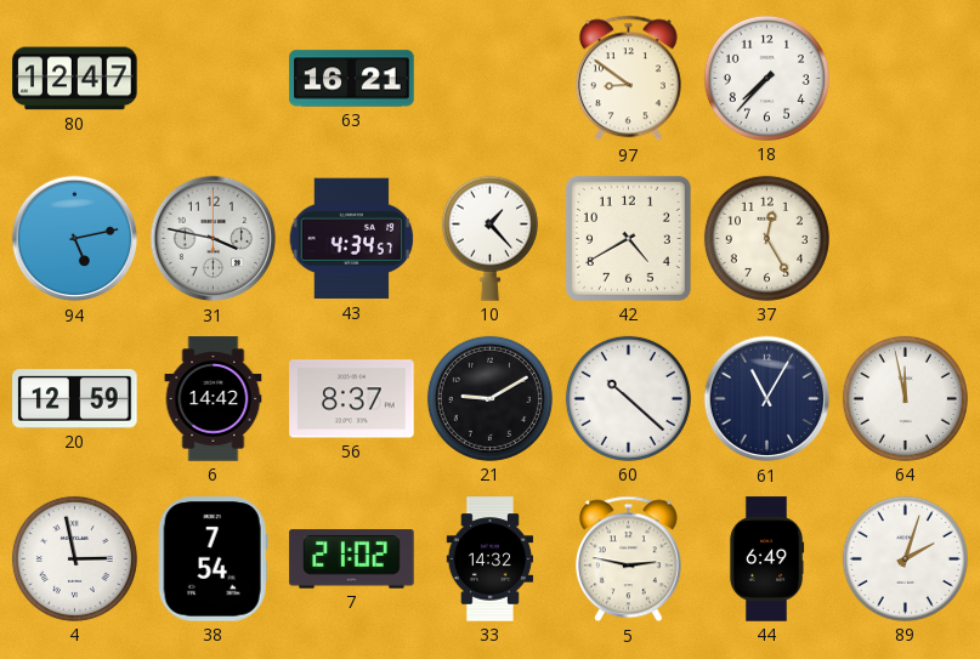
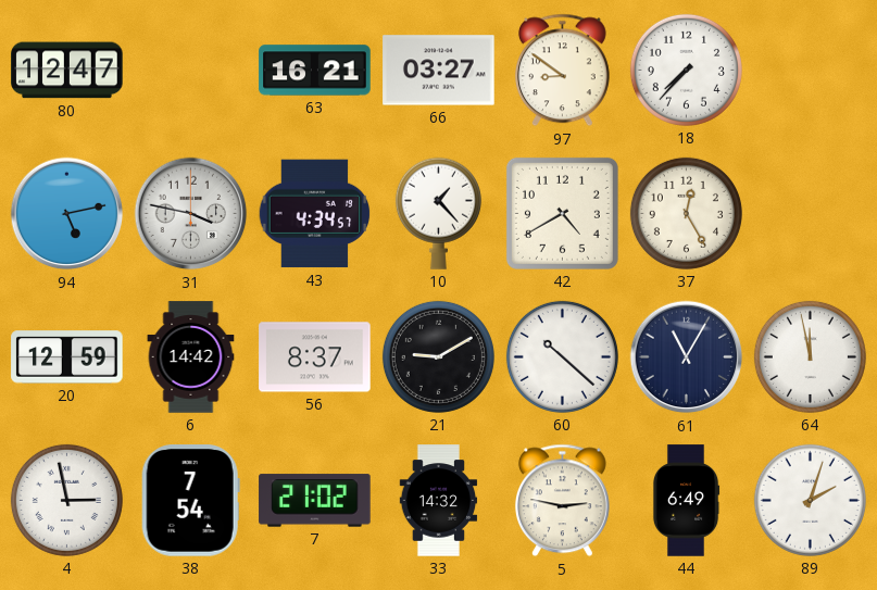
66: none -> 03:27 (439, 71)
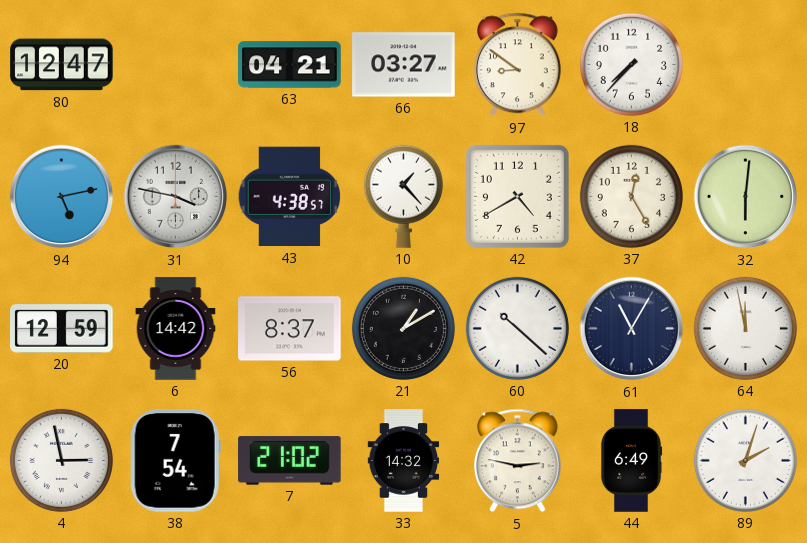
63: 16:21 -> 04:21 (290, 65)
43: 4:34 -> 4:38 (290, 197)
32: none -> 6:01 (746, 197)
21: 9:10 -> 1:10 (403, 328)
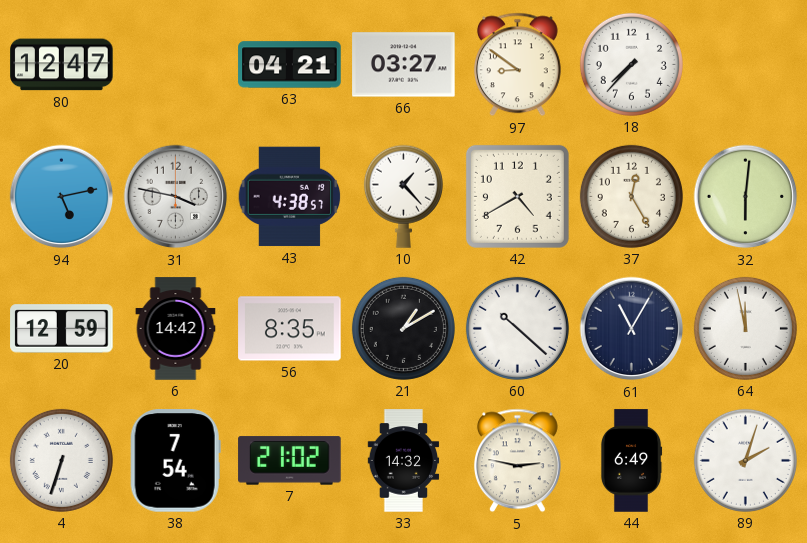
56: 8:37 -> 8:35 (290, 329)
4: 2:58 -> 6:33 (61, 460)
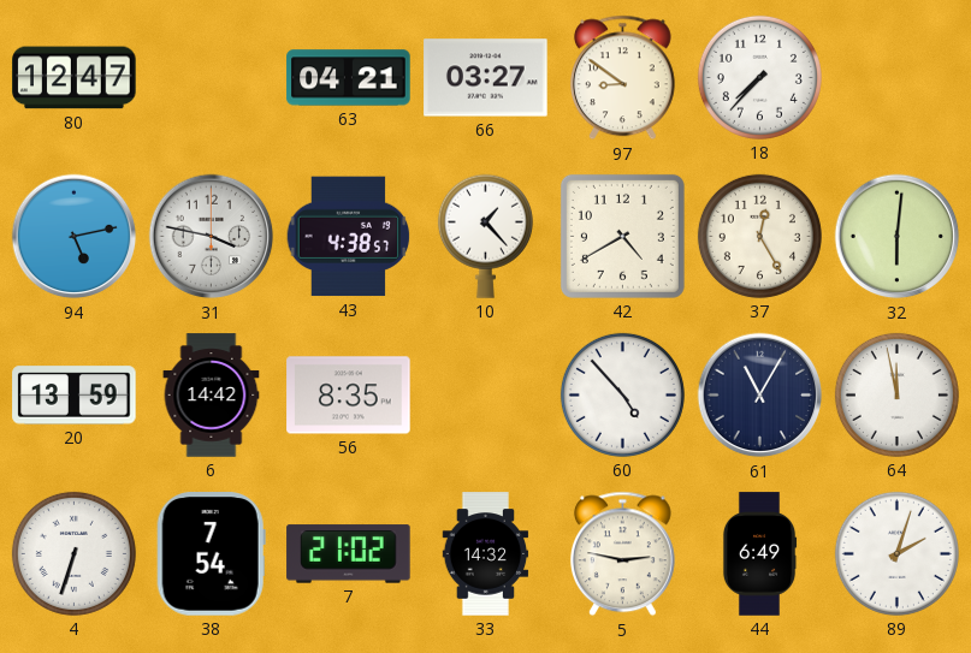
20: 12:59 -> 13:59 (75, 396)
21: 1:10 -> none (403, 328)
60: 10:22 -> 4:53 (622, 394)
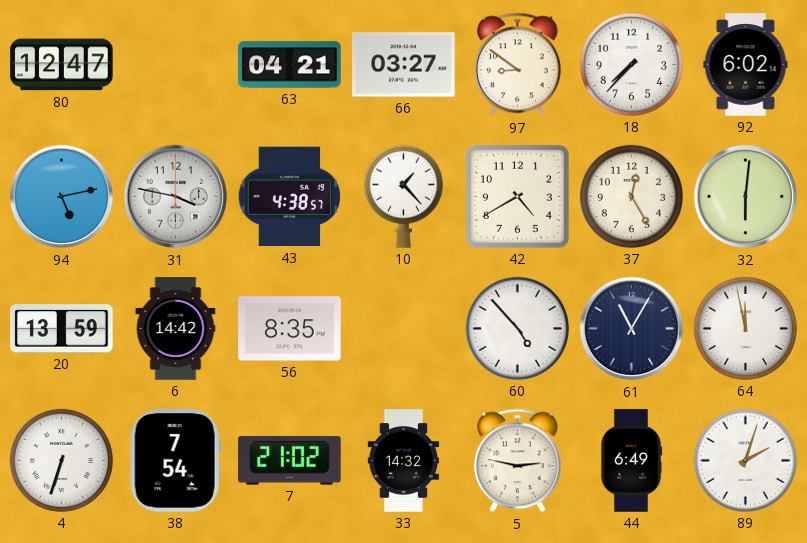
92: none -> 6:02 (746, 65)
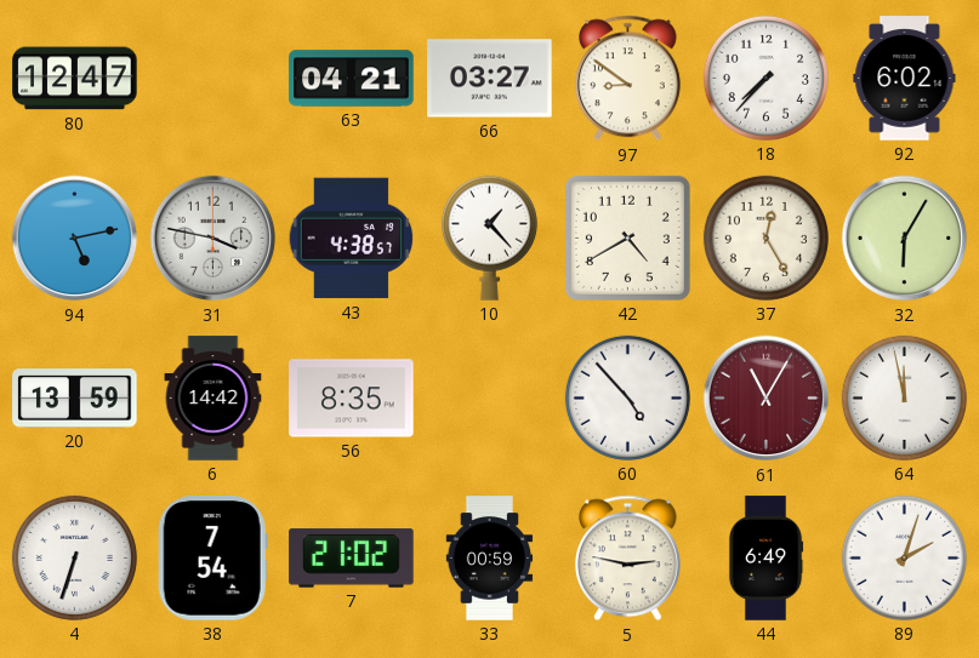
32: 6:01 -> 6:05 (905, 239)
61 dial: navy -> burgundy (767, 399)
33: 14:32 -> 00:59 (490, 559)
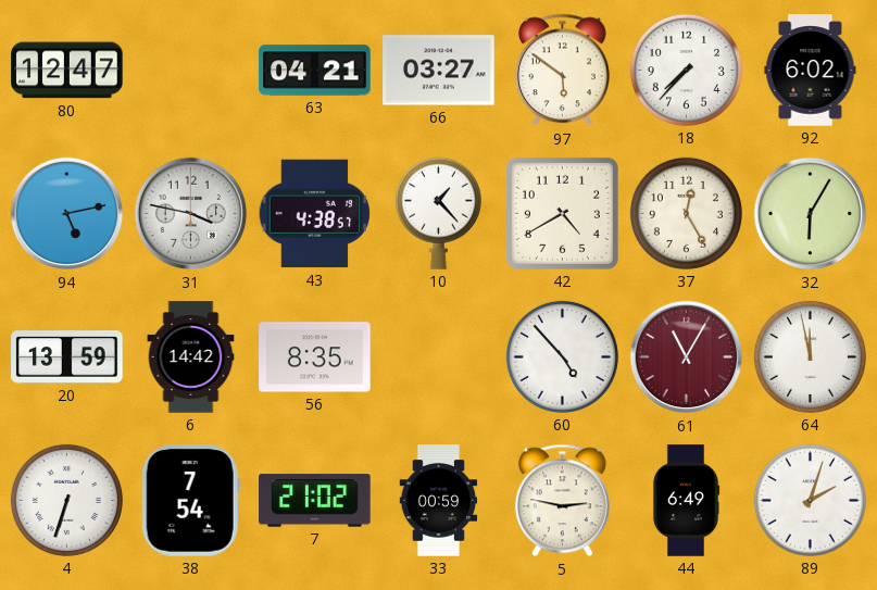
97: 8:51 -> 5:51 (562, 71)
